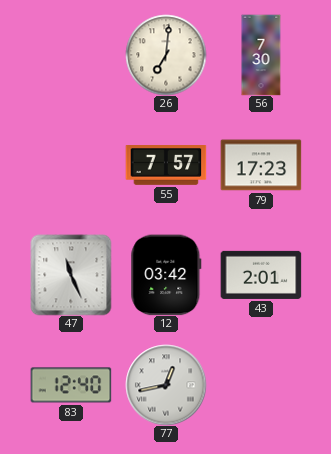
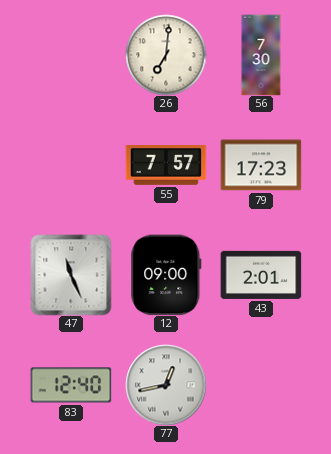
12: 03:42 -> 09:00 (166, 275)
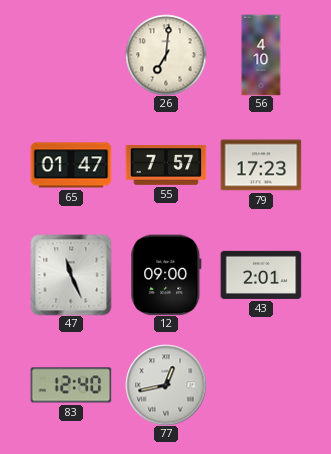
56: 7:30 -> 4:10 (261, 55)
65: none -> 01:47 (71, 165)
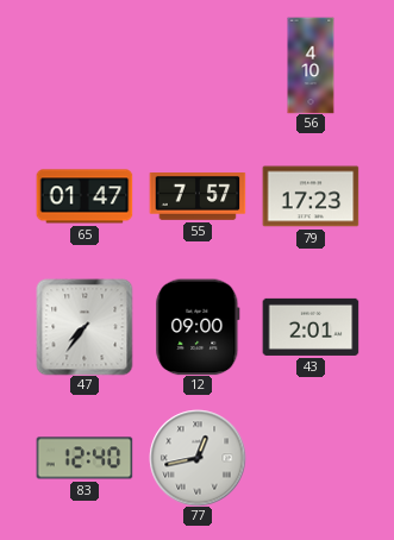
26: 7:01 -> none (166, 55)
47: 11:26 -> 7:36 (85, 327)
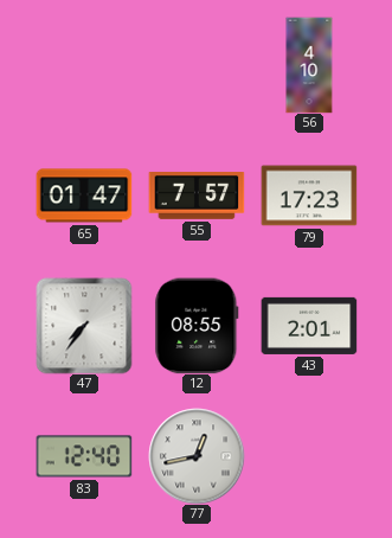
12: 09:00 -> 08:55 (197, 326)
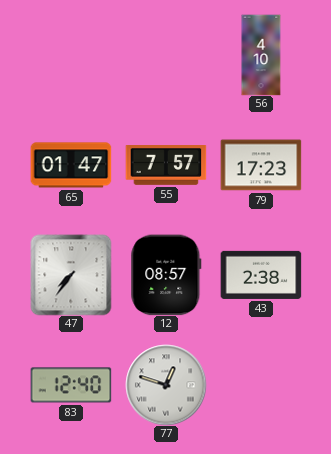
12: 08:55 -> 08:57 (166, 275)
43: 2:01 -> 2:38 (261, 275)
77: 12:43 -> 12:48 (166, 385)
